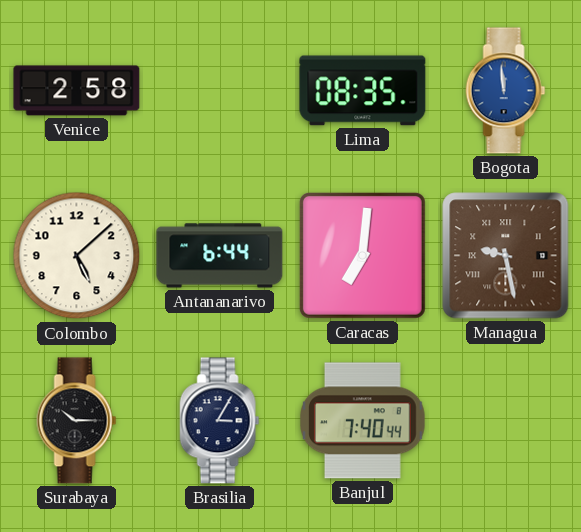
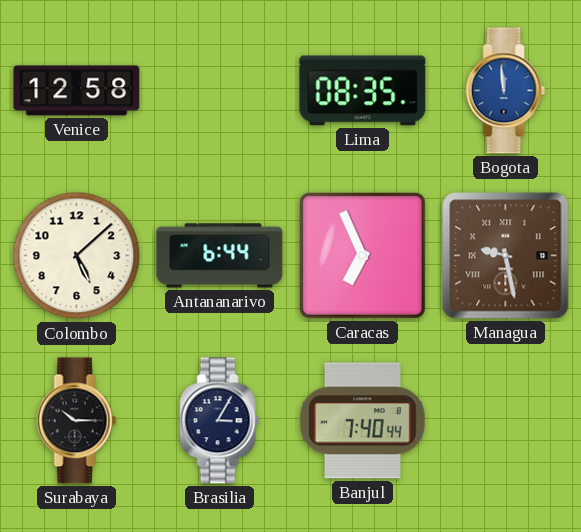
Venice: 2:58 -> 12:58 (77, 91)
Caracas: 7:01 -> 6:56 (362, 255)
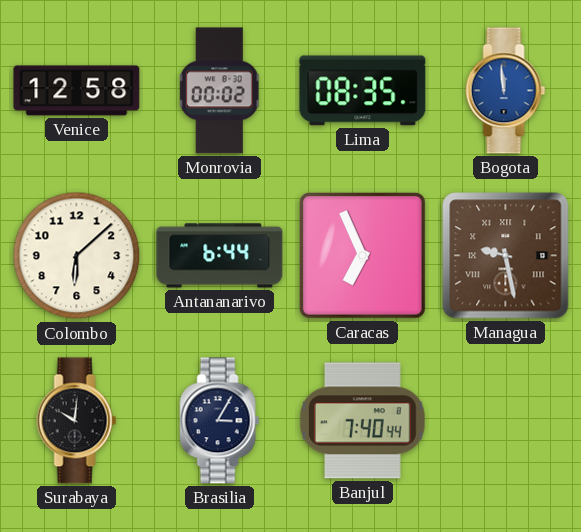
Monrovia: none -> 00:02 (219, 91)
Colombo: 5:08 -> 6:08 (77, 256)
Surabaya: 10:15 -> 10:01 (77, 421)
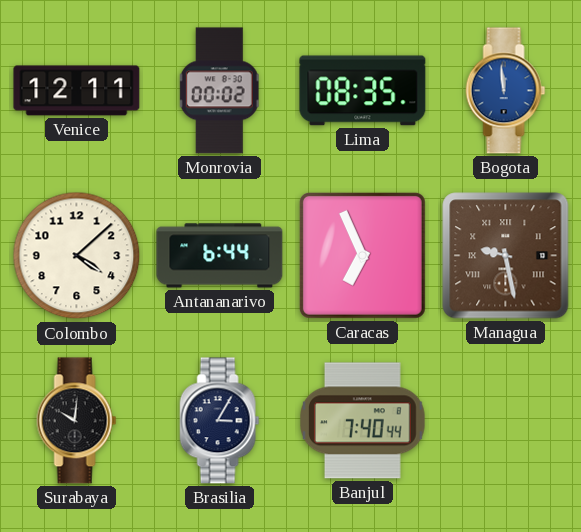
Venice: 12:58 -> 12:11 (77, 91)
Colombo: 6:08 -> 4:08 (77, 256)
